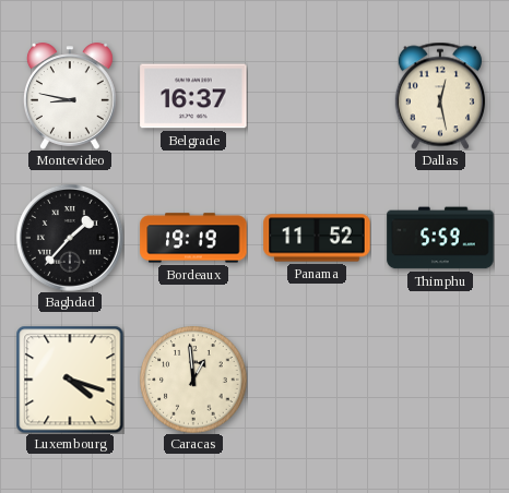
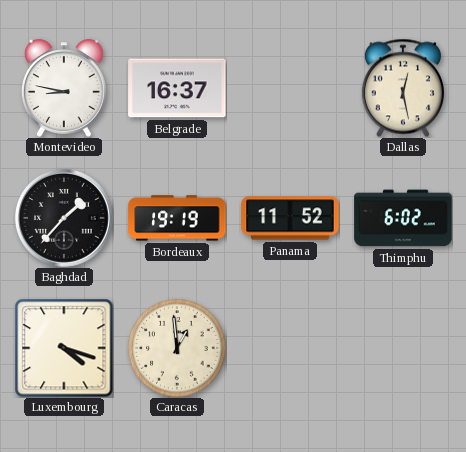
Thimphu: 5:59 -> 6:02 (403, 218)
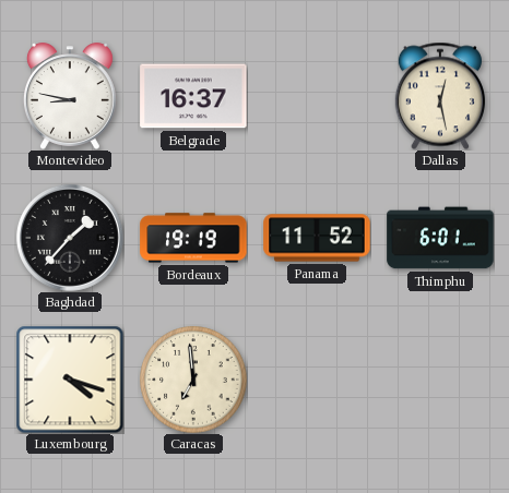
Thimphu: 6:02 -> 6:01 (440, 238)
Caracas: 12:59 -> 6:59 (193, 380)
